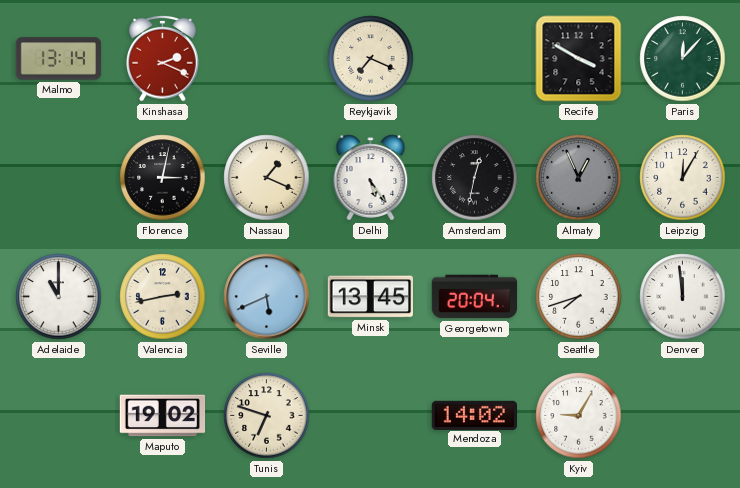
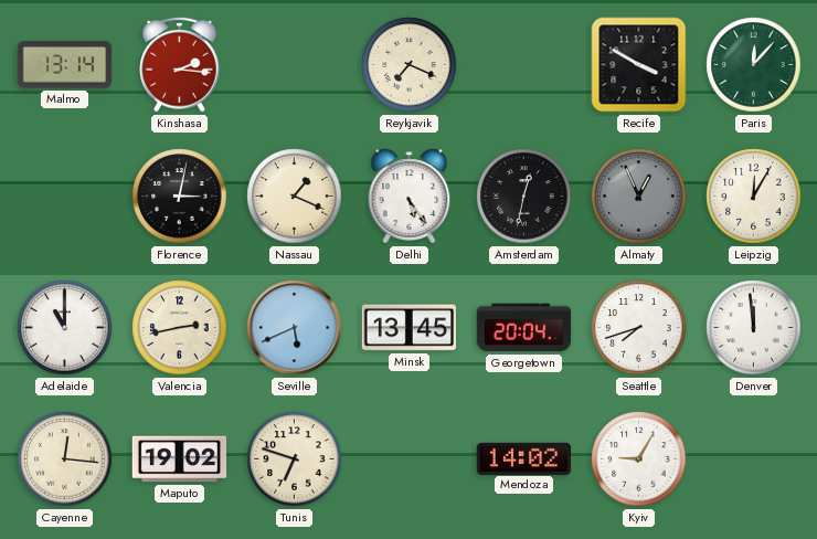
Kinshasa: 2:19 -> 2:16 (180, 64)
Cayenne: none -> 12:16 (65, 459)
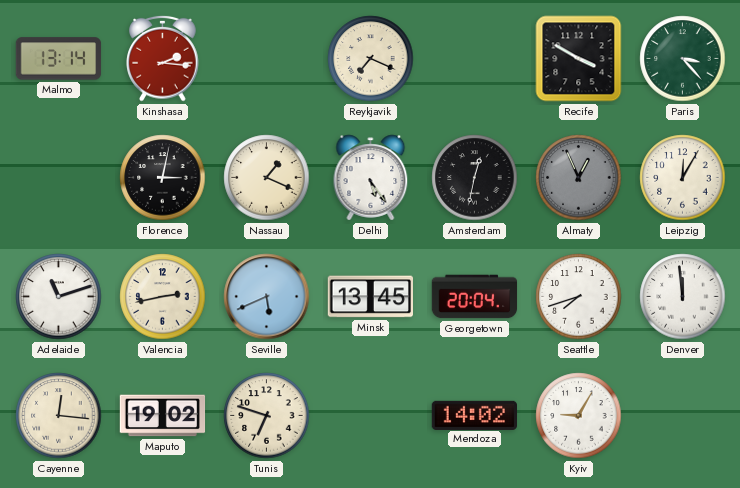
Paris: 12:07 -> 3:23 (683, 59)
Adelaide: 11:00 -> 11:12 (59, 297)
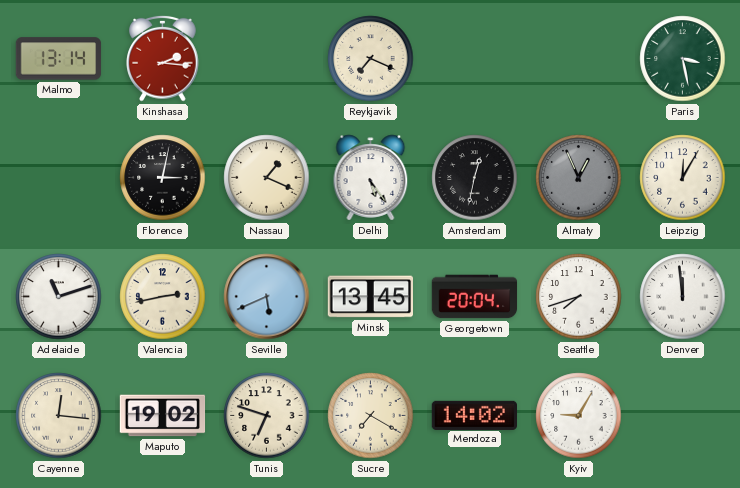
Recife: 3:50 -> none (579, 59)
Paris: 3:23 -> 3:28 (683, 59)
Sucre: none -> 7:20 (371, 416)
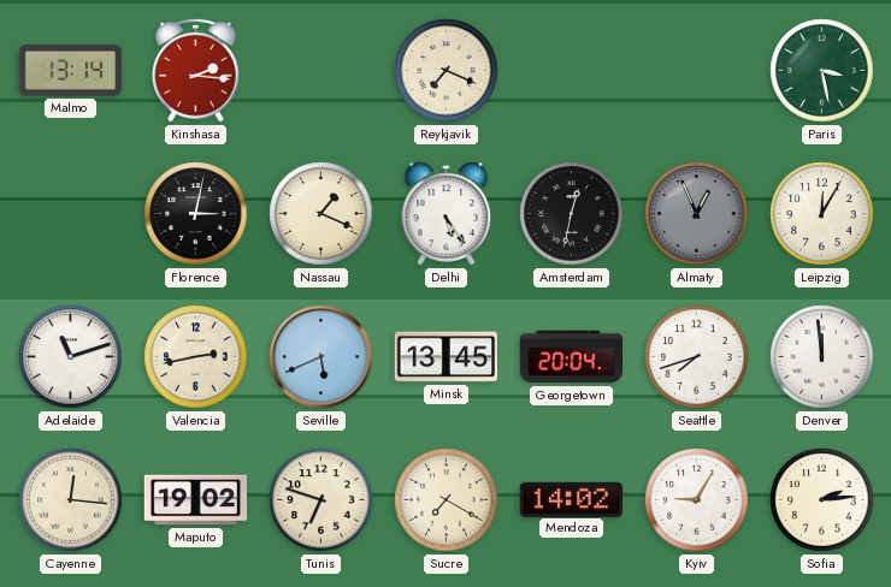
Sofia: none -> 2:14 (822, 500)
